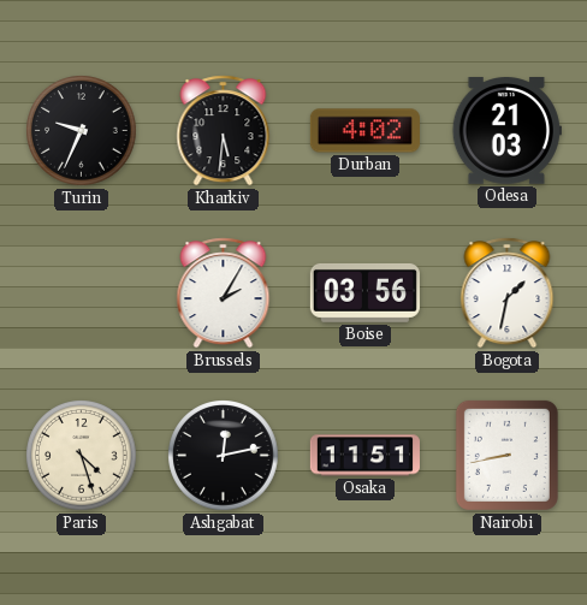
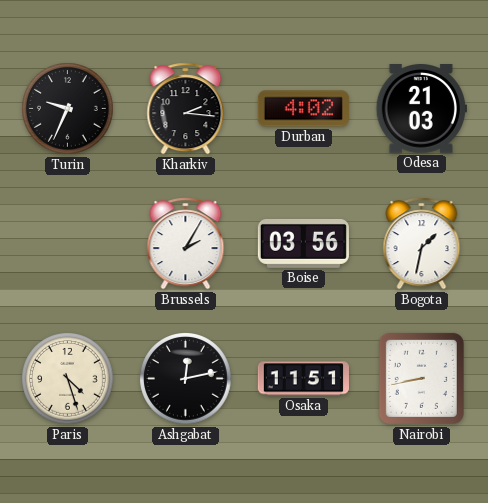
Kharkiv: 5:31 -> 2:16 (186, 109)
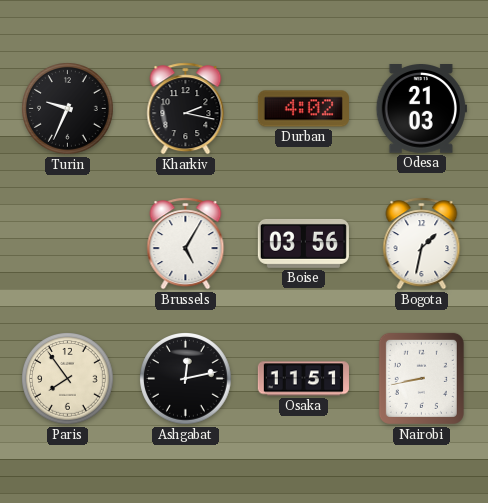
Kharkiv: 2:16 -> 2:17 (186, 109)
Brussels: 2:05 -> 5:05 (186, 244)
Paris: 4:27 -> 7:54 (68, 379)
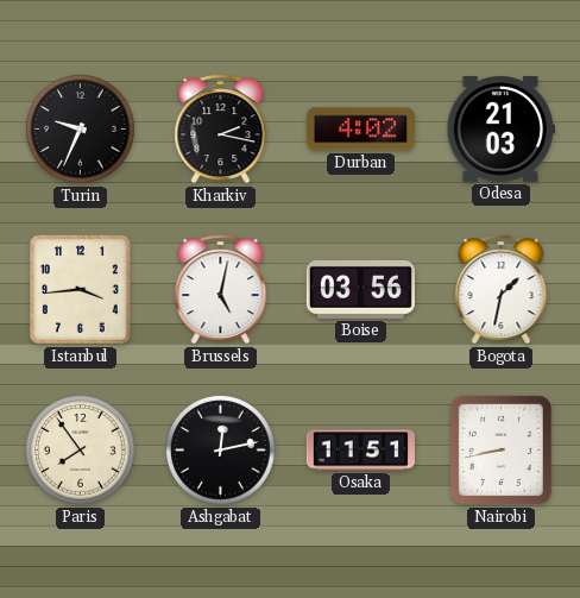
Istanbul: none -> 3:44 (81, 290)
Brussels: 5:05 -> 5:02 (221, 290)
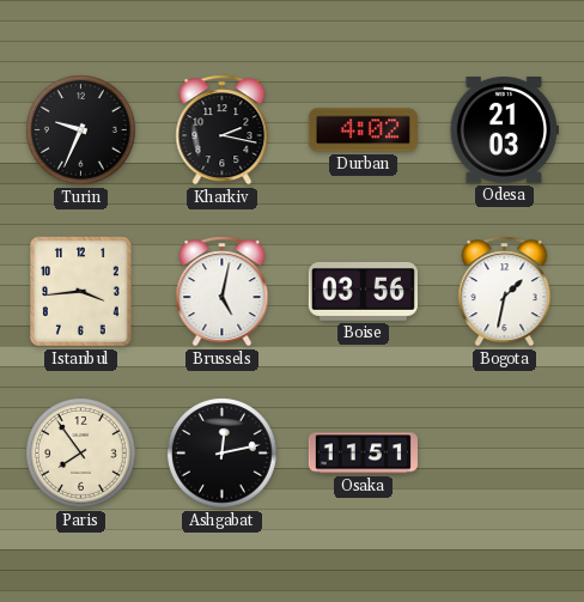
Nairobi: 8:43 -> none (500, 449)
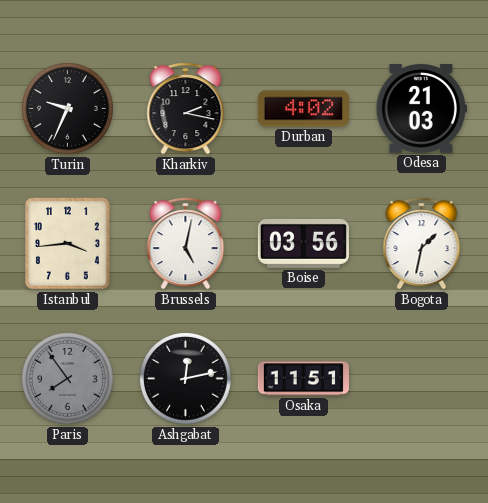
Paris dial: cream -> grey (68, 379)
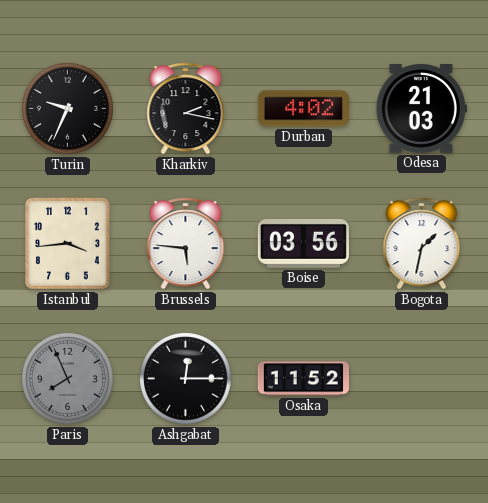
Brussels: 5:02 -> 5:46 (186, 244)
Paris: 7:54 -> 7:56 (68, 379)
Ashgabat: 12:13 -> 12:15 (186, 379)
Osaka: 11:51 -> 11:52 (303, 379)
